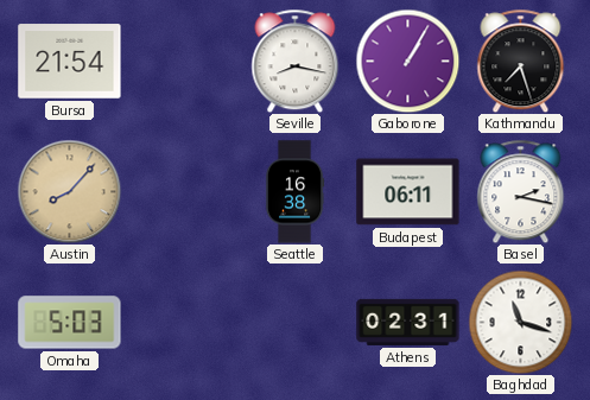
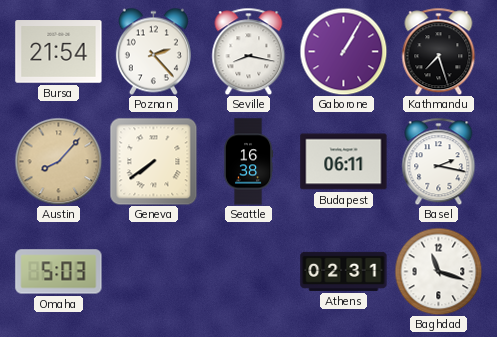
Poznan: none -> 2:23 (153, 51)
Geneva: none -> 7:39 (153, 161)
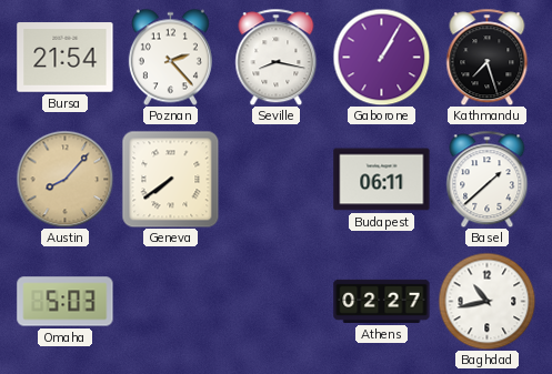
Seattle: 16:38 -> none (248, 162)
Basel: 2:17 -> 1:38 (488, 179)
Athens: 02:31 -> 02:27 (382, 301)
Baghdad: 11:18 -> 10:43 (486, 301)
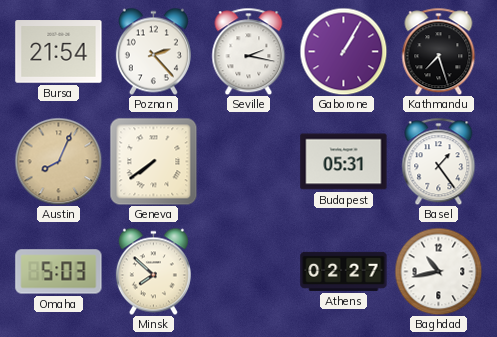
Seville: 8:17 -> 2:17 (249, 51)
Austin: 8:07 -> 8:04 (58, 161)
Budapest: 06:11 -> 05:31 (344, 162)
Basel: 1:38 -> 1:24 (439, 161)
Minsk: none -> 7:52 (153, 271)
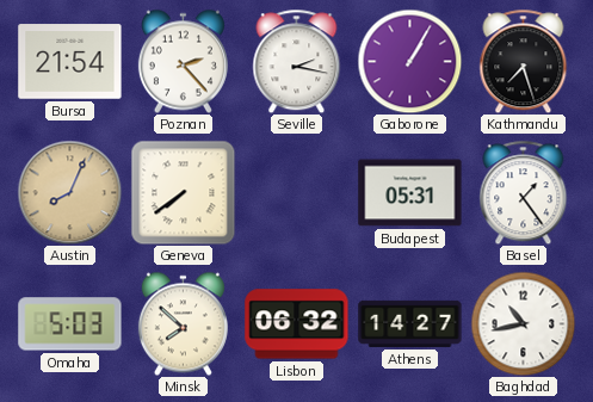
Lisbon: none -> 06:32 (297, 324)
Athens: 02:27 -> 14:27 (410, 323)
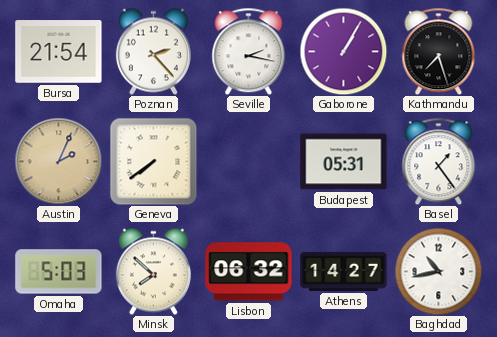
Austin: 8:04 -> 2:04 (58, 161)
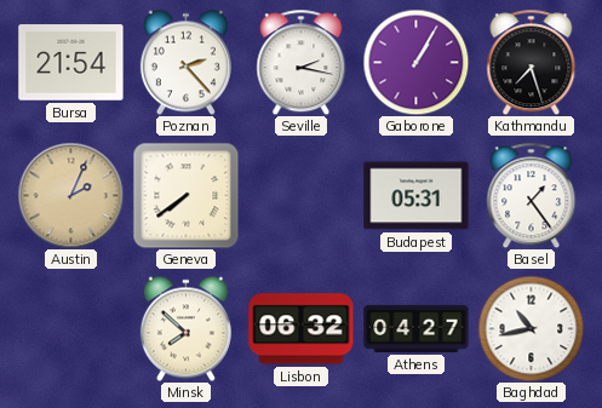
Omaha: 5:03 -> none (59, 272)
Athens: 14:27 -> 04:27 (417, 328)
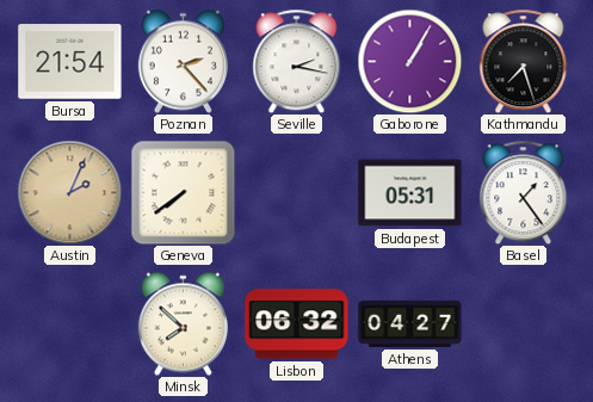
Baghdad: 10:43 -> none (531, 328)
